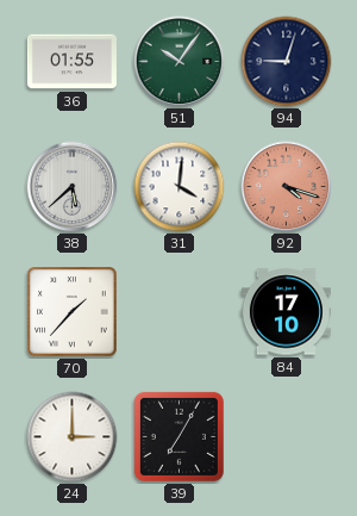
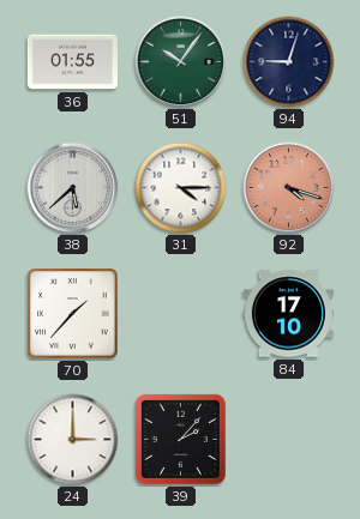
31: 4:01 -> 4:15 (181, 188)
39: 7:05 -> 2:07 (180, 439)
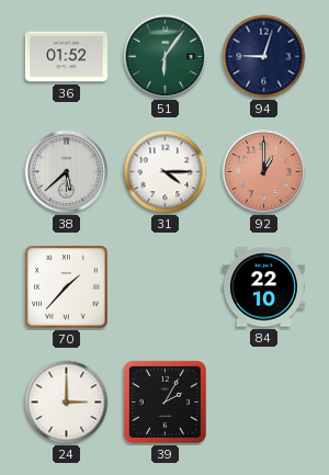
36: 01:55 -> 01:52 (66, 57)
51: 10:06 -> 6:06 (166, 57)
92: 4:18 -> 1:00 (264, 172)
84: 17:10 -> 22:10 (263, 287)
39: 2:07 -> 2:05 (164, 402)
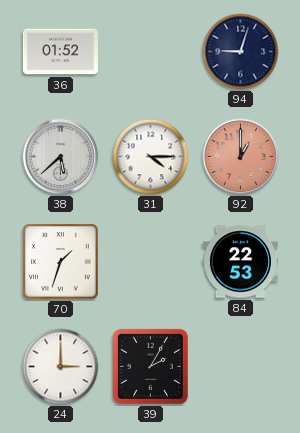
51: 6:06 -> none (166, 57)
70: 1:37 -> 1:33 (61, 262)
84: 22:10 -> 22:53 (240, 262)
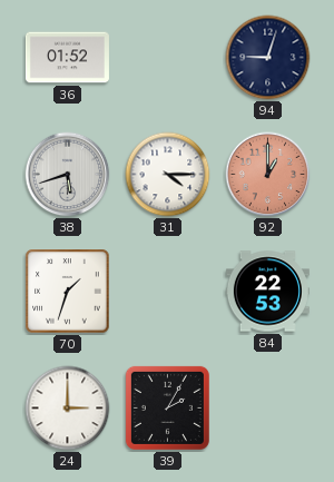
38: 5:38 -> 5:42 (68, 175)
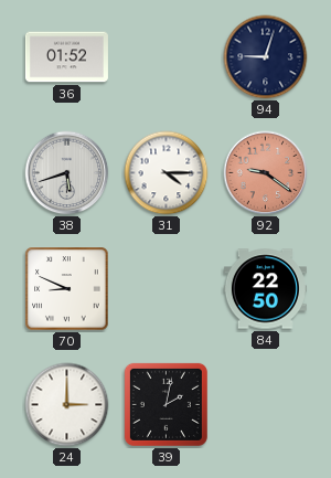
92: 1:00 -> 9:21 (266, 173)
70: 1:33 -> 8:49 (67, 289)
84: 22:53 -> 22:50 (265, 289)
39: 2:05 -> 2:02 (165, 404)
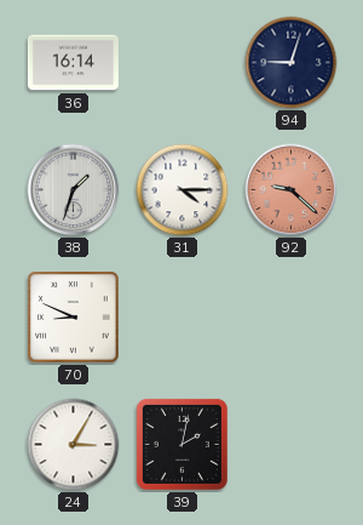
36: 01:52 -> 16:14 (73, 63)
38: 5:42 -> 1:33 (74, 190)
92: 9:21 -> 9:22 (292, 190)
84: 22:50 -> none (265, 289)
24: 3:00 -> 3:05 (74, 445)
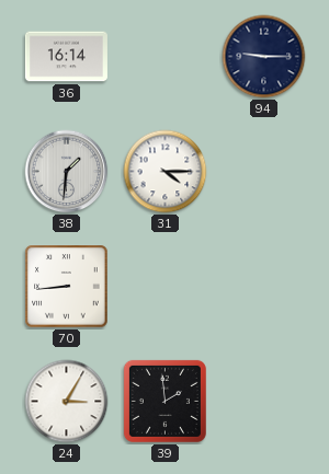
94: 9:03 -> 9:15 (264, 57)
38: 1:33 -> 1:31 (67, 172)
92: 9:22 -> none (292, 190)
70: 8:49 -> 8:44 (67, 287)
39: 2:02 -> 1:59 (164, 401)
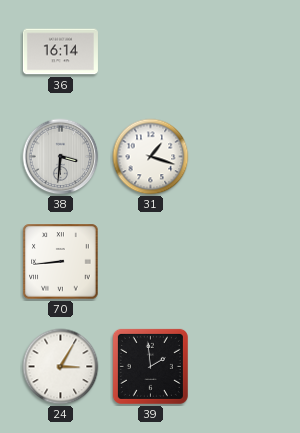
94: 9:15 -> none (264, 57)
38: 1:31 -> 3:31 (61, 157)
31: 4:15 -> 1:18 (151, 157)
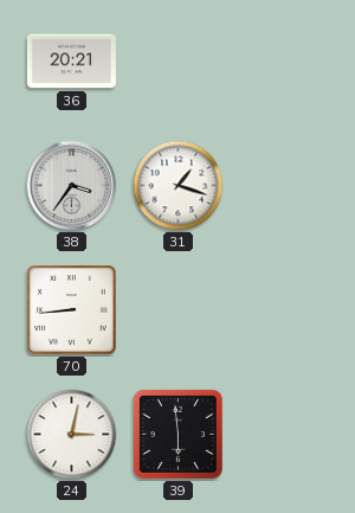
36: 16:14 -> 20:21 (71, 62)
38: 3:31 -> 3:36 (72, 186)
24: 3:05 -> 3:02 (72, 435)
39: 1:59 -> 5:59 (177, 434)
